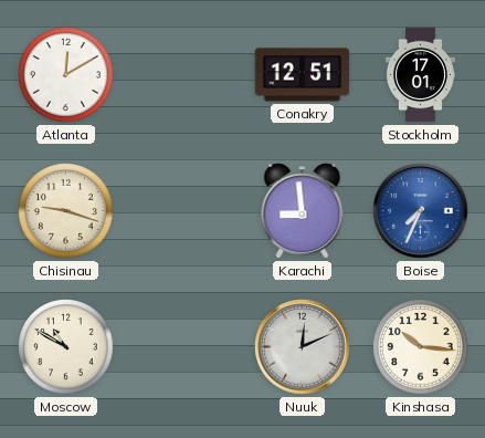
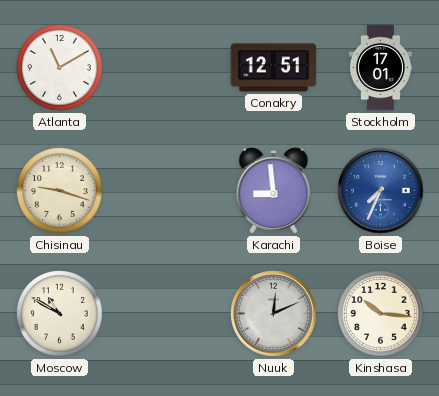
Atlanta: 12:10 -> 11:10 (60, 68)
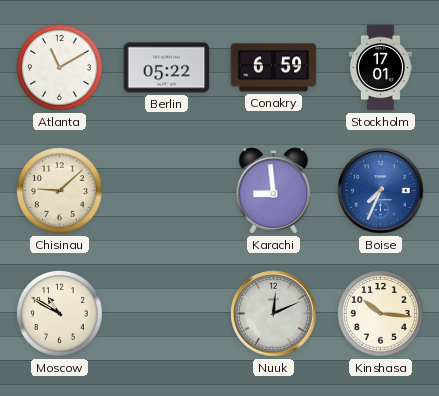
Berlin: none -> 05:22 (167, 68)
Conakry: 12:51 -> 6:59 (274, 68)
Chisinau: 9:18 -> 9:08 (60, 191)
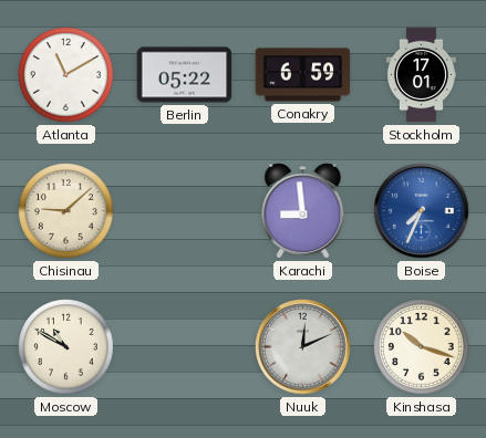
Kinshasa: 10:16 -> 10:18 (422, 347)
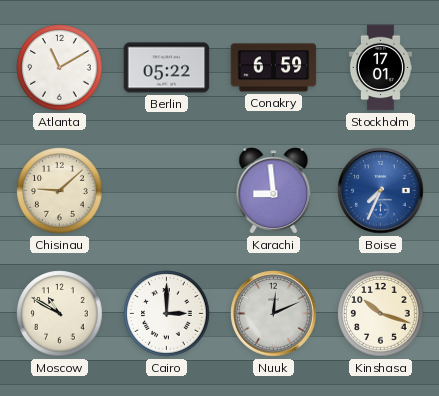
Cairo: none -> 3:00 (167, 314)
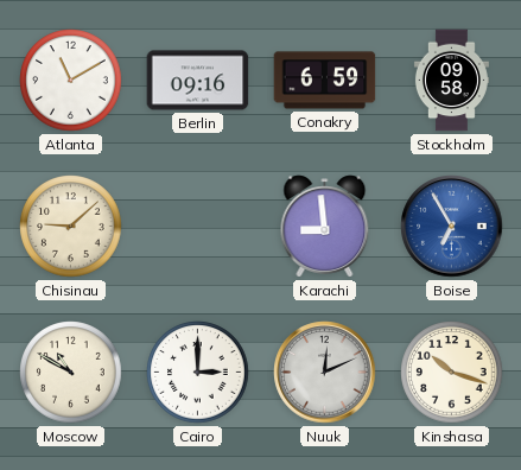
Berlin: 05:22 -> 09:16 (198, 81)
Stockholm: 17:01 -> 09:58 (451, 81)
Boise: 7:34 -> 6:55 (452, 227)
